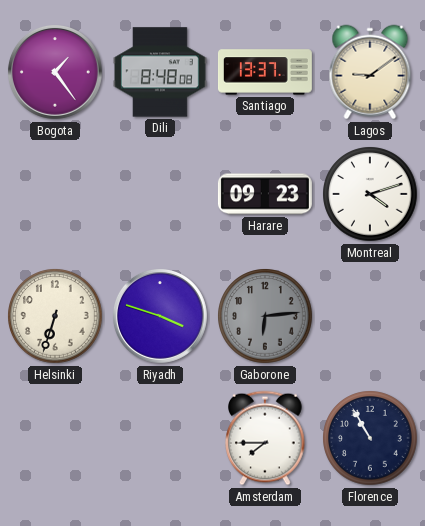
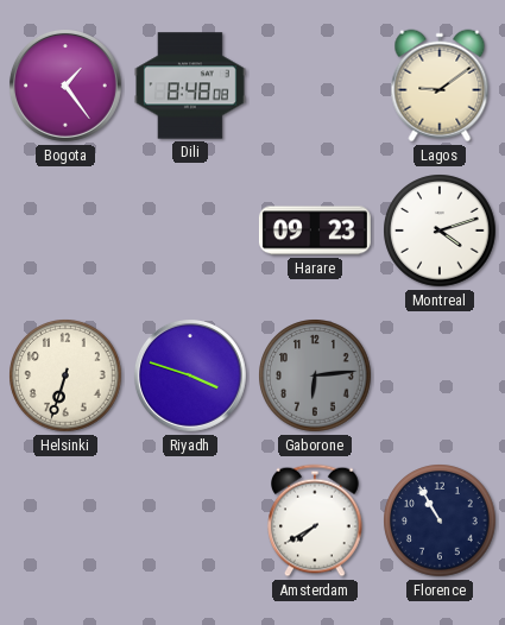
Santiago: 13:37 -> none (265, 72)
Amsterdam: 7:45 -> 7:40 (315, 520)
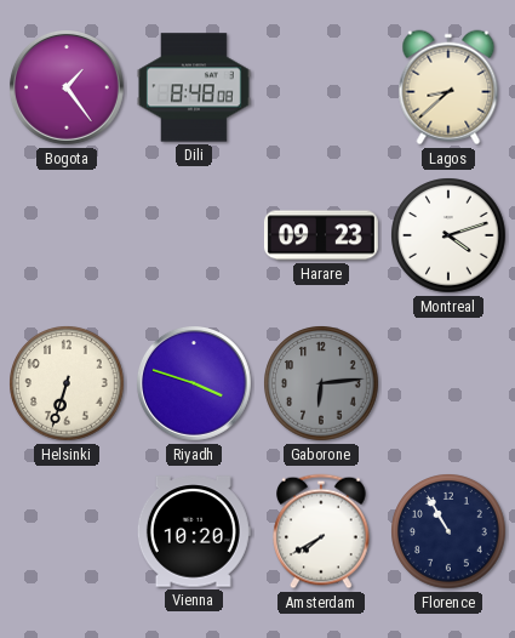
Lagos: 9:09 -> 8:38 (448, 87)
Vienna: none -> 10:20 (194, 531)
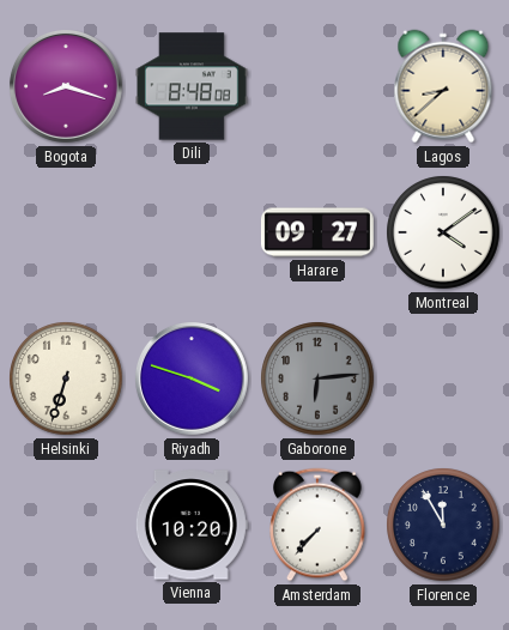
Bogota: 1:24 -> 8:18 (66, 86)
Harare: 09:23 -> 09:27 (317, 232)
Montreal: 4:12 -> 4:09 (443, 232)
Amsterdam: 7:40 -> 7:37 (317, 525)
Florence: 10:55 -> 11:55 (443, 525)
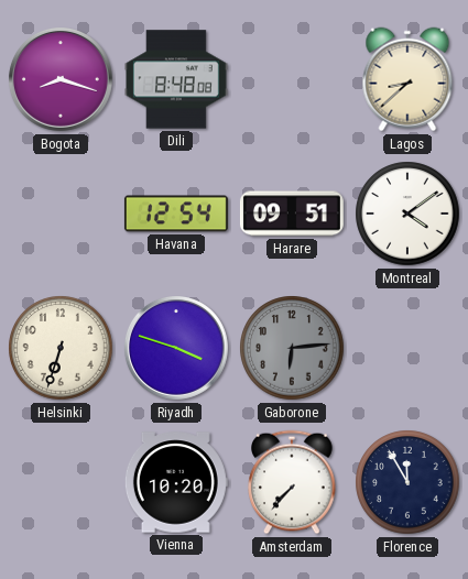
Havana: none -> 12:54 (176, 214)
Harare: 09:27 -> 09:51 (292, 214)
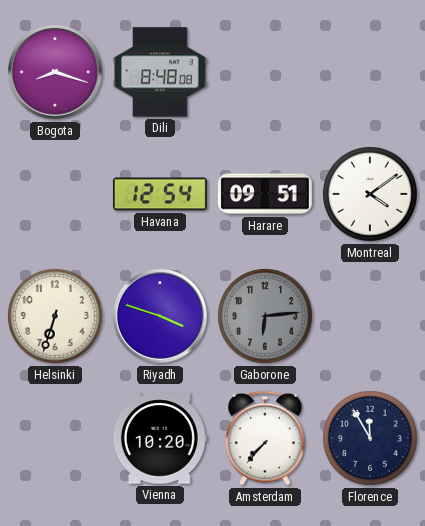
Lagos: 8:38 -> none (407, 79)
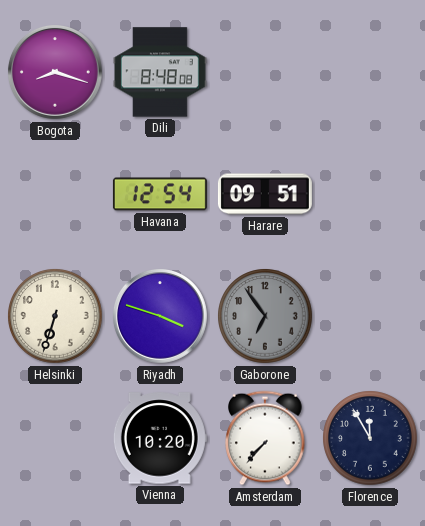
Montreal: 4:09 -> none (370, 194)
Gaborone: 6:14 -> 6:54 (265, 316)
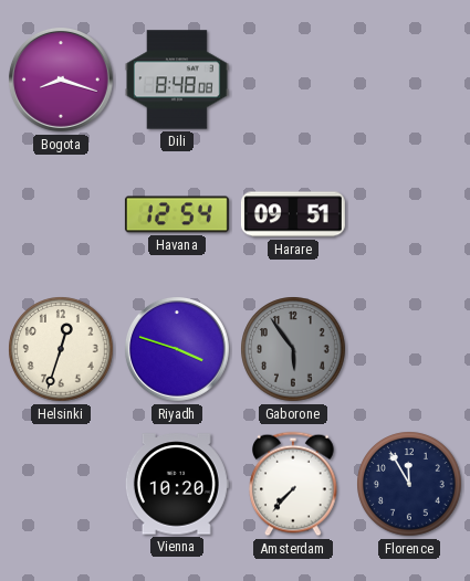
Helsinki: 6:33 -> 12:33 (61, 349)
Gaborone: 6:54 -> 5:54 (293, 349)
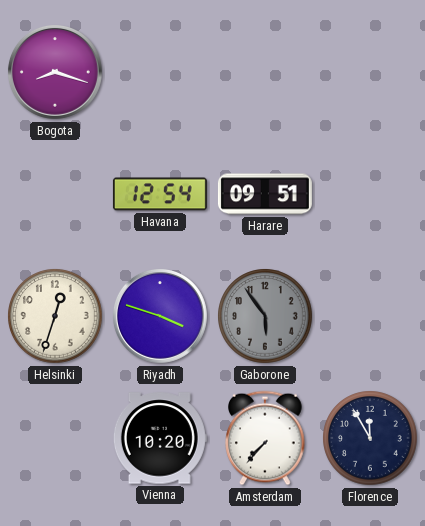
Dili: 8:48 -> none (177, 80)
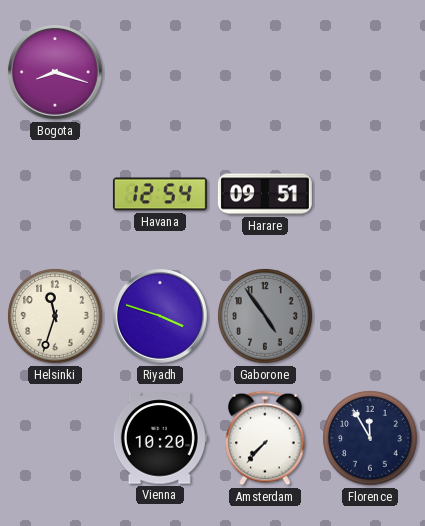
Helsinki: 12:33 -> 11:33 (55, 316)
Gaborone: 5:54 -> 4:54 (265, 316)
